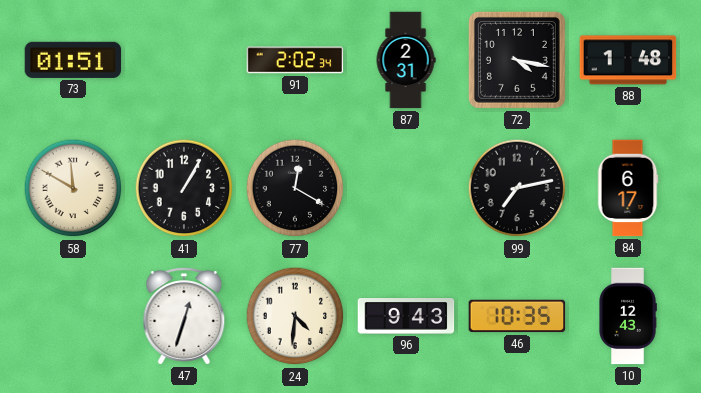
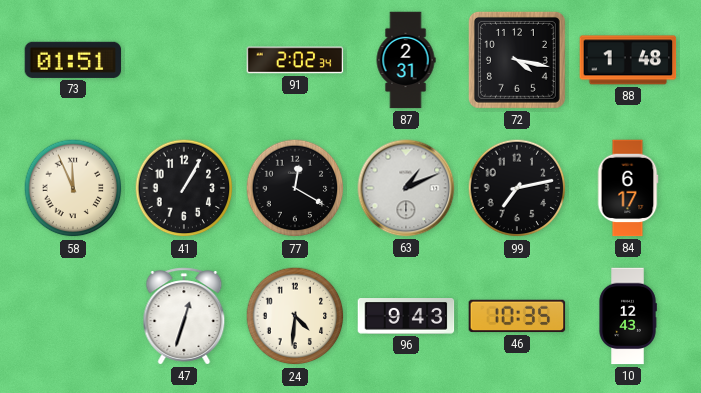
58: 11:50 -> 11:56 (73, 188)
63: none -> 1:11 (406, 188)
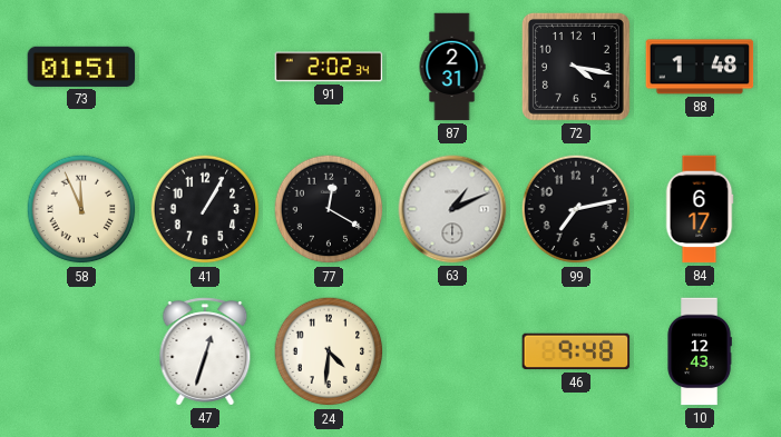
96: 9:43 -> none (406, 317)
46: 10:35 -> 9:48 (576, 351)
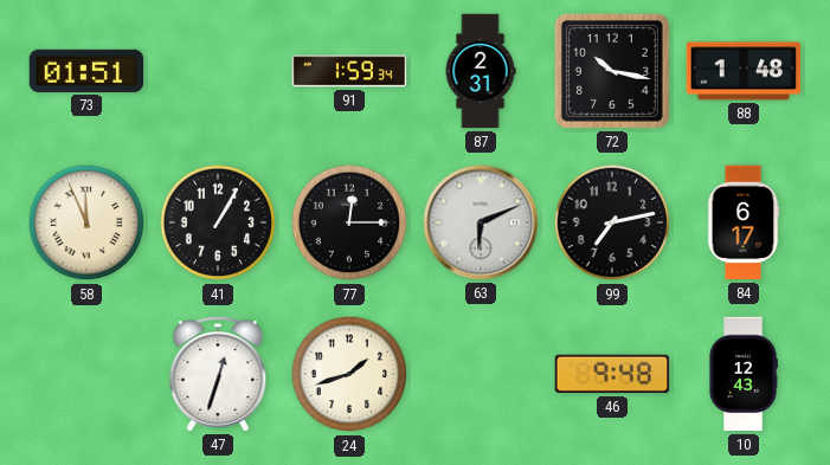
91: 2:02 -> 1:59 (349, 71)
72: 4:17 -> 10:17 (612, 71)
77: 12:20 -> 12:15 (349, 222)
63: 1:11 -> 6:11 (481, 222)
24: 4:31 -> 1:42 (349, 374)
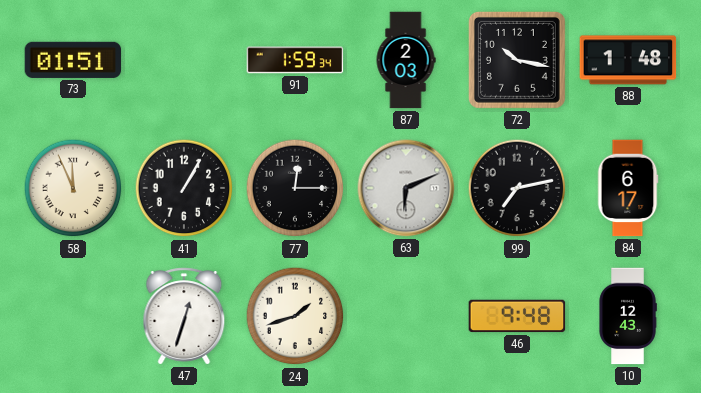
87: 2:31 -> 2:03 (406, 60)
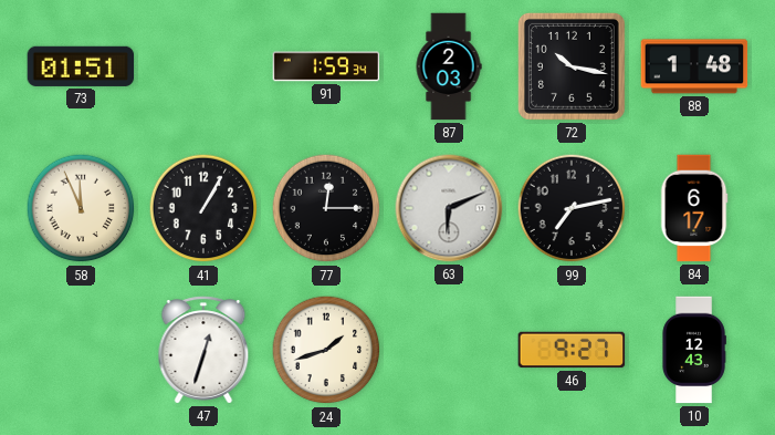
46: 9:48 -> 9:27 (572, 350)
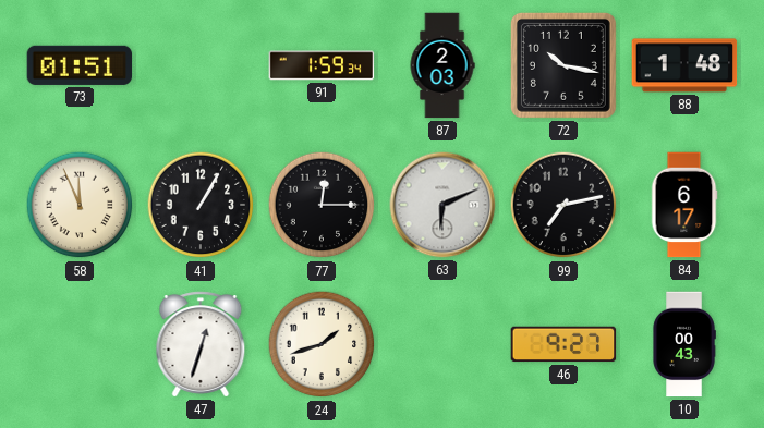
10: 12:43 -> 00:43 (684, 344)
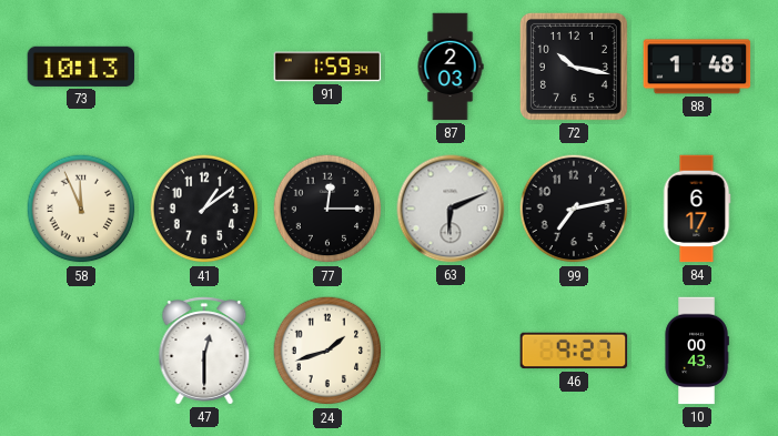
73: 01:51 -> 10:13 (81, 67)
41: 1:05 -> 1:09 (204, 209)
47: 12:33 -> 12:30 (204, 351)
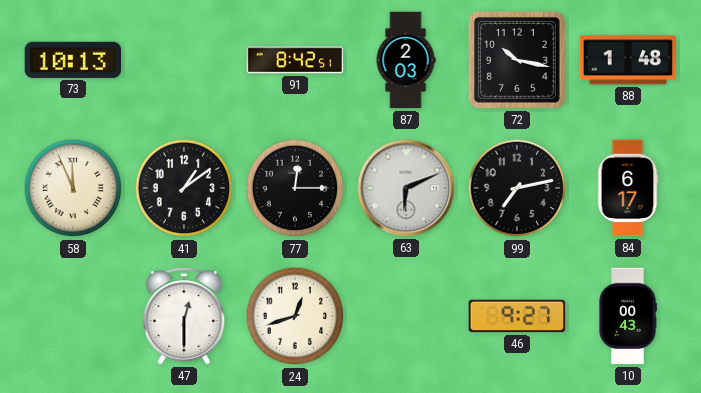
91: 1:59 -> 8:42 (295, 60)
24: 1:42 -> 12:42 (295, 316)
